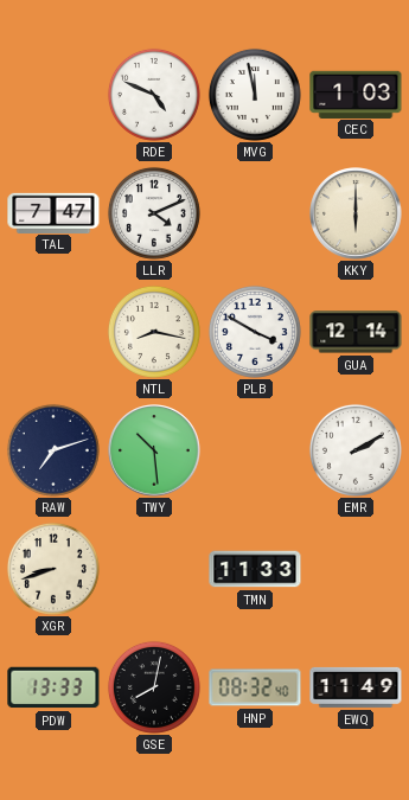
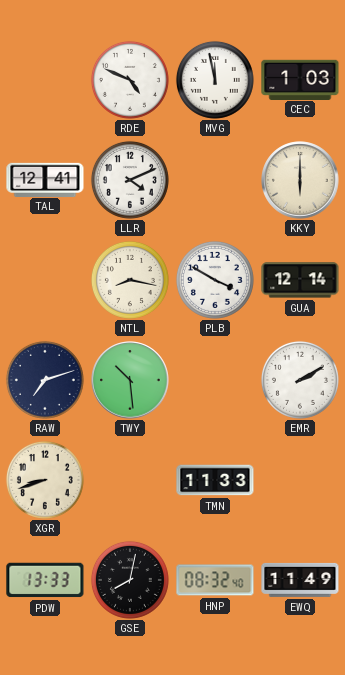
TAL: 7:47 -> 12:41 (45, 179)
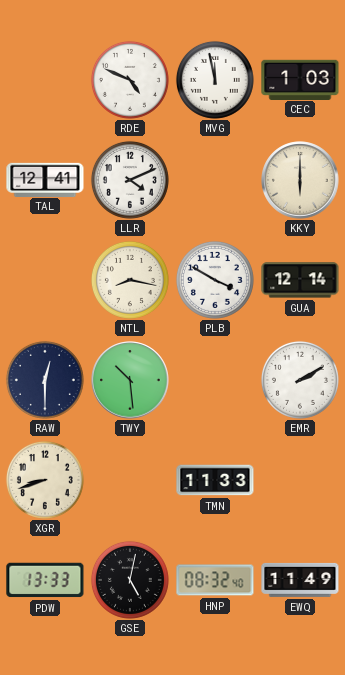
RAW: 7:12 -> 12:30 (45, 380)
GSE: 8:02 -> 5:02 (130, 580)
